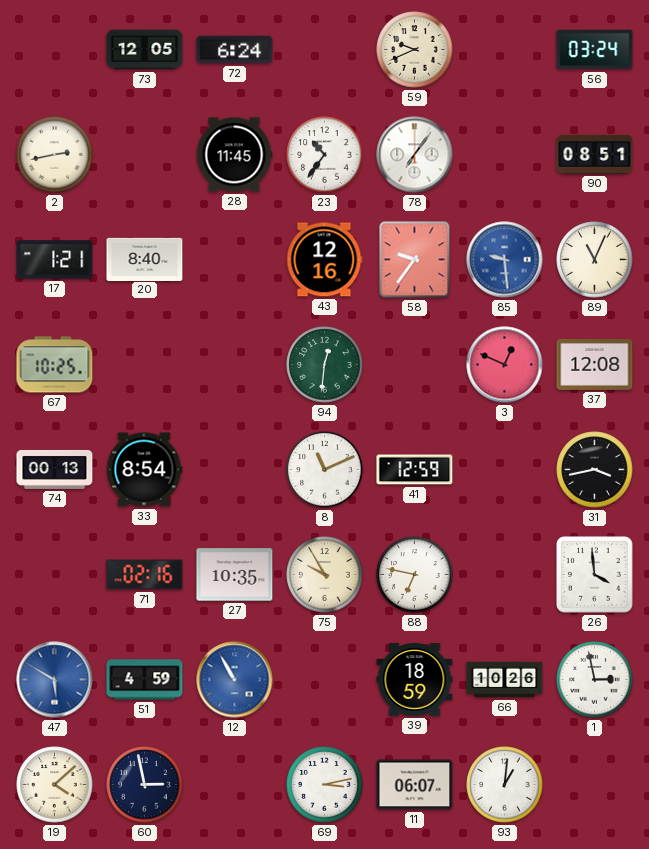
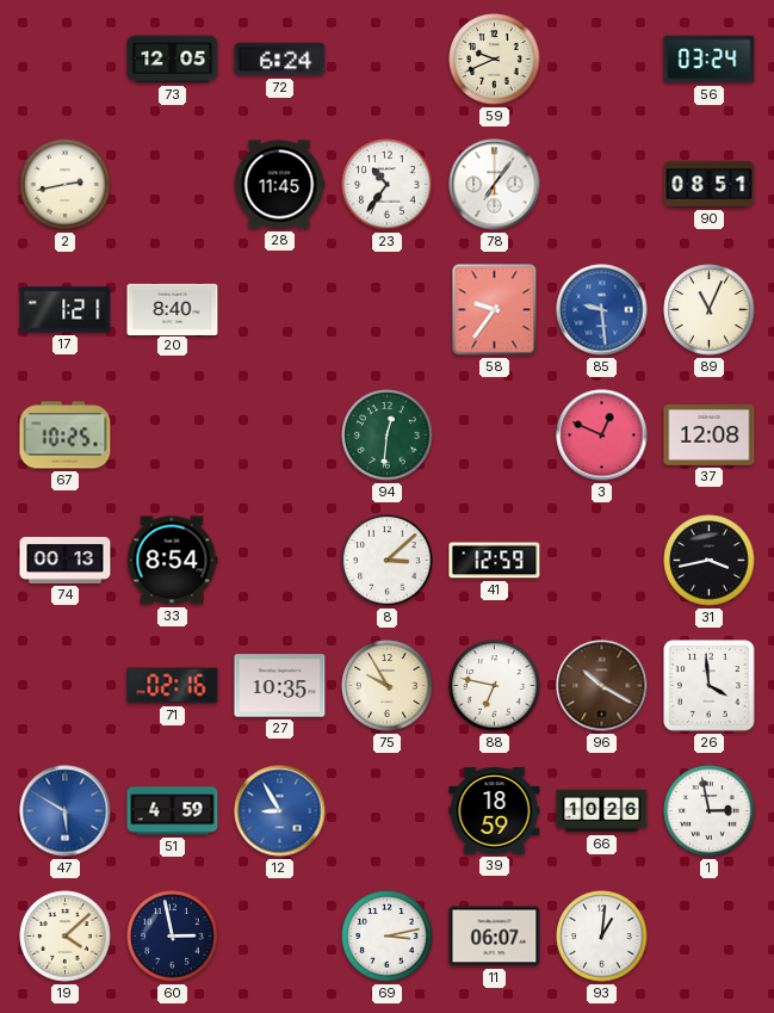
43: 12:16 -> none (324, 260)
8: 11:11 -> 3:08 (388, 561)
96: none -> 10:20 (602, 686)
12: 10:55 -> 8:55 (280, 811)
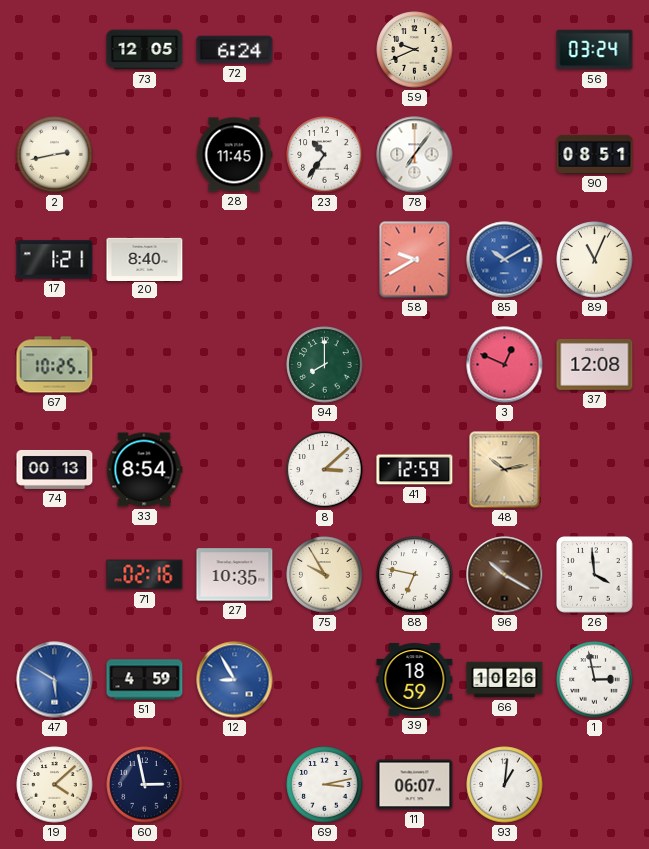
58: 9:36 -> 9:40 (415, 260)
85: 9:29 -> 10:10 (505, 260)
94: 12:31 -> 8:00 (325, 365)
48: none -> 10:13 (505, 470)
31: 3:43 -> none (710, 561)
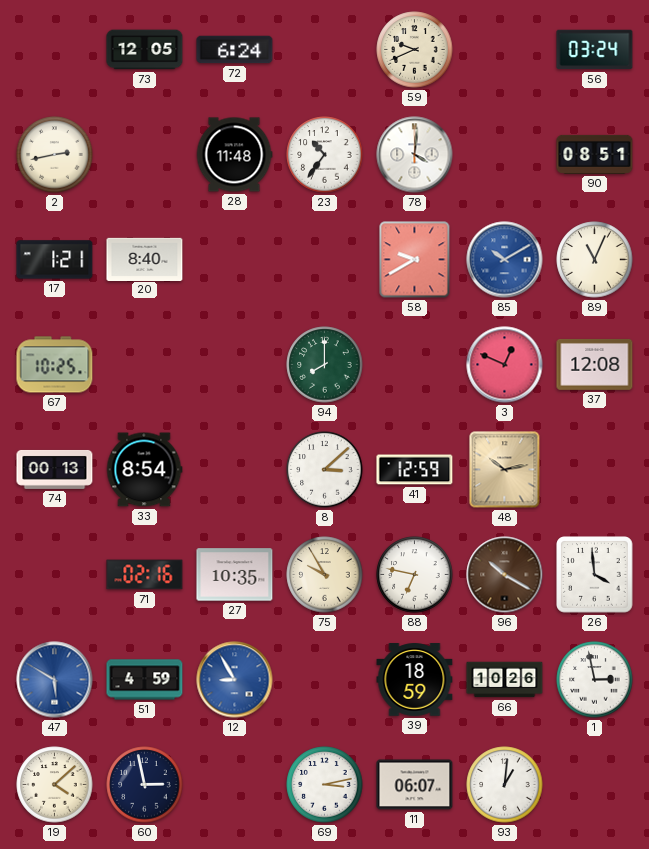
28: 11:45 -> 11:48 (234, 155)
78: 7:06 -> 4:01 (415, 155)
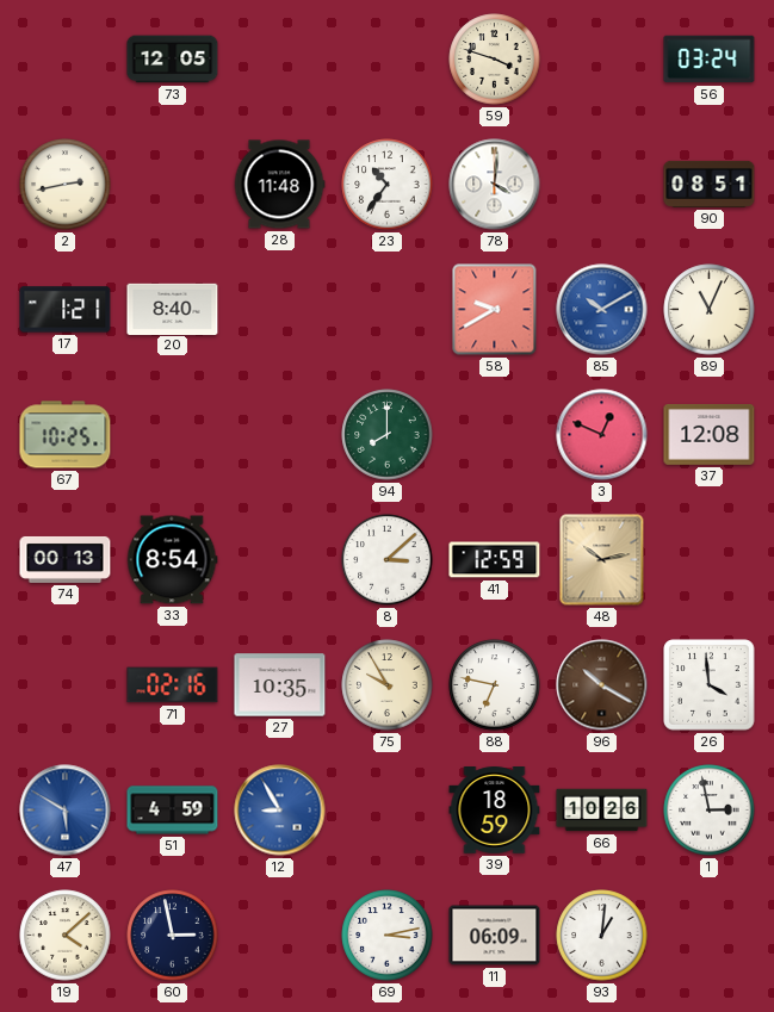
72: 6:24 -> none (235, 50)
59: 9:41 -> 3:48 (495, 60)
11: 06:07 -> 06:09 (495, 936)
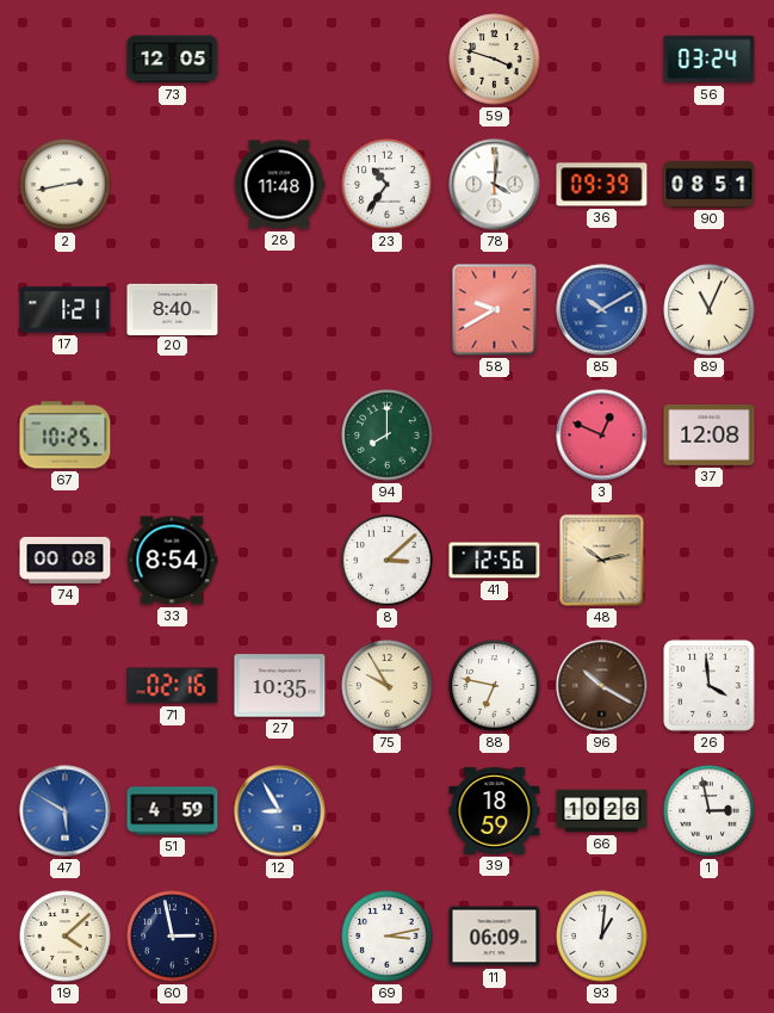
36: none -> 09:39 (602, 185)
74: 00:13 -> 00:08 (66, 560)
41: 12:59 -> 12:56 (495, 561)
